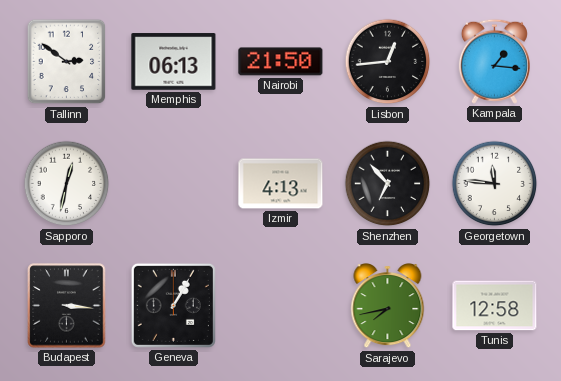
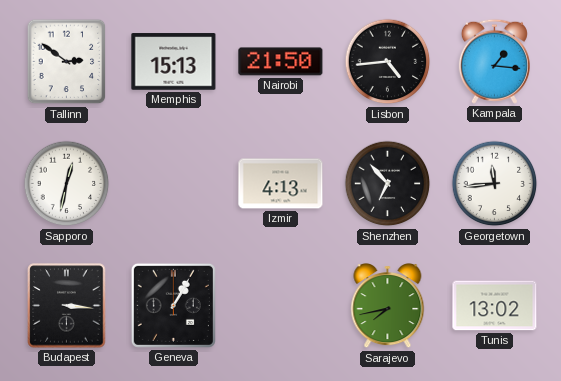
Memphis: 06:13 -> 15:13 (174, 62)
Lisbon: 12:44 -> 4:44 (388, 62)
Georgetown: 11:46 -> 11:44 (495, 184)
Tunis: 12:58 -> 13:02 (495, 306)
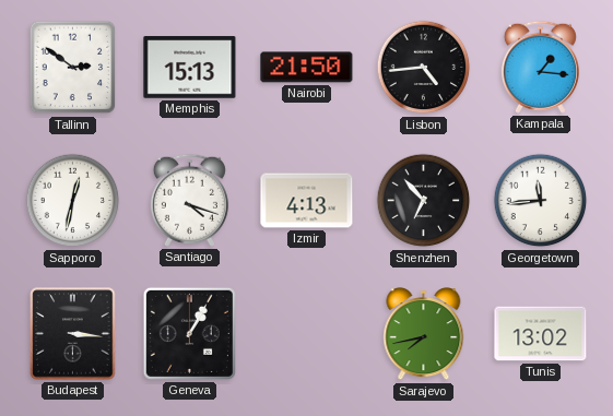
Santiago: none -> 4:18 (189, 200)
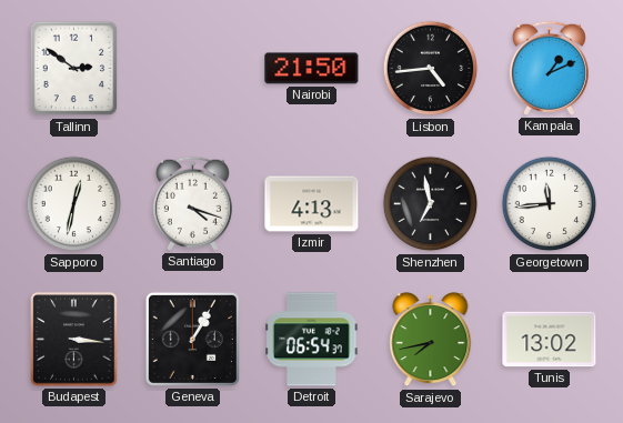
Memphis: 15:13 -> none (190, 68)
Kampala: 1:16 -> 1:11 (549, 68)
Shenzhen: 6:53 -> 6:58 (431, 204)
Detroit: none -> 06:54 (312, 340)
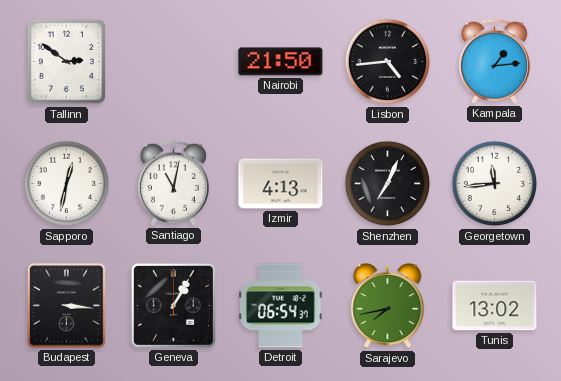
Kampala: 1:11 -> 1:14 (494, 61)
Santiago: 4:18 -> 11:02 (173, 183)
Shenzhen: 6:58 -> 7:04 (388, 184)
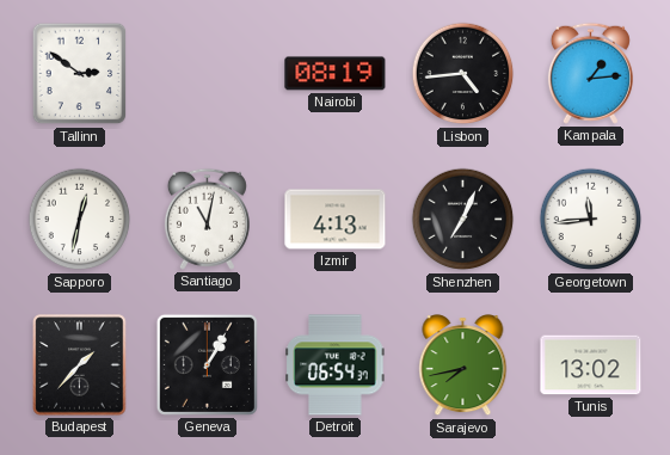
Nairobi: 21:50 -> 08:19 (336, 74)
Budapest: 3:16 -> 1:37 (80, 365)
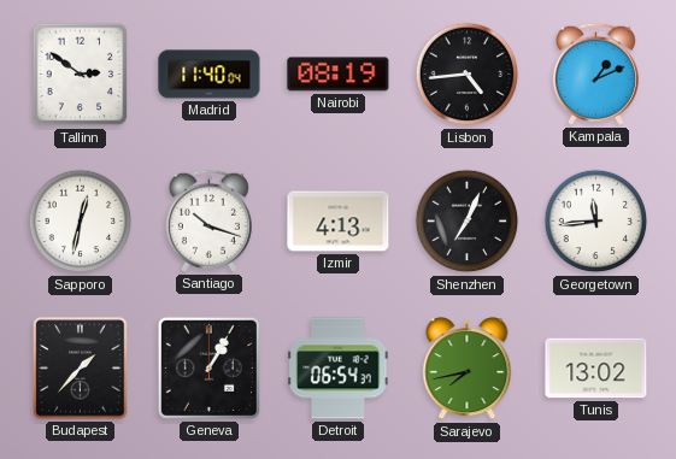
Madrid: none -> 11:40 (210, 75)
Kampala: 1:14 -> 1:11 (595, 73)
Santiago: 11:02 -> 10:18 (208, 220)
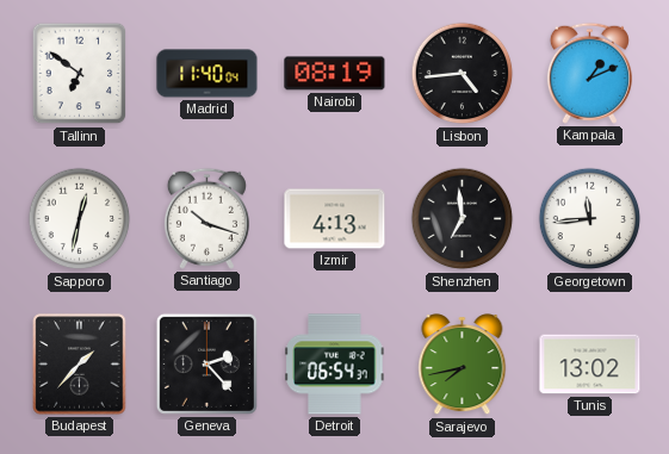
Tallinn: 2:51 -> 6:51 (80, 74)
Shenzhen: 7:04 -> 6:59 (463, 219)
Geneva: 1:05 -> 2:23 (206, 363)
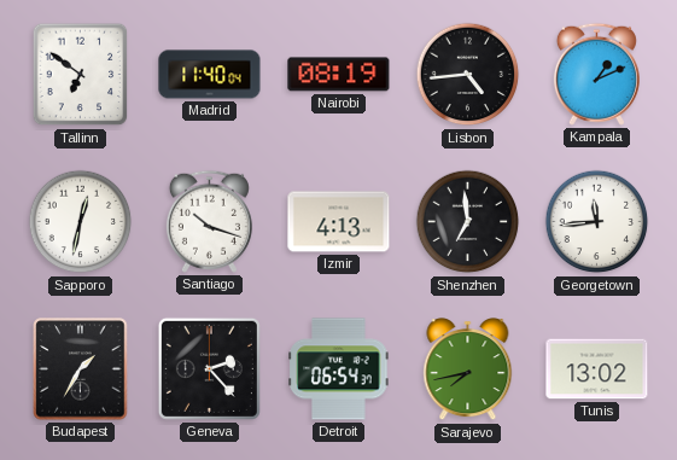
Budapest: 1:37 -> 1:35 (81, 369)
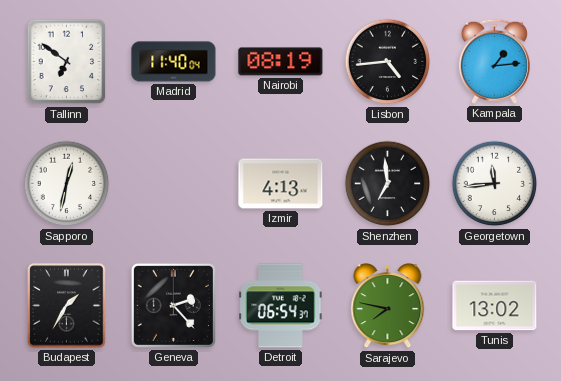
Kampala: 1:11 -> 1:14 (494, 61)
Santiago: 10:18 -> none (209, 221)
Sarajevo: 7:43 -> 7:47 (388, 306)
